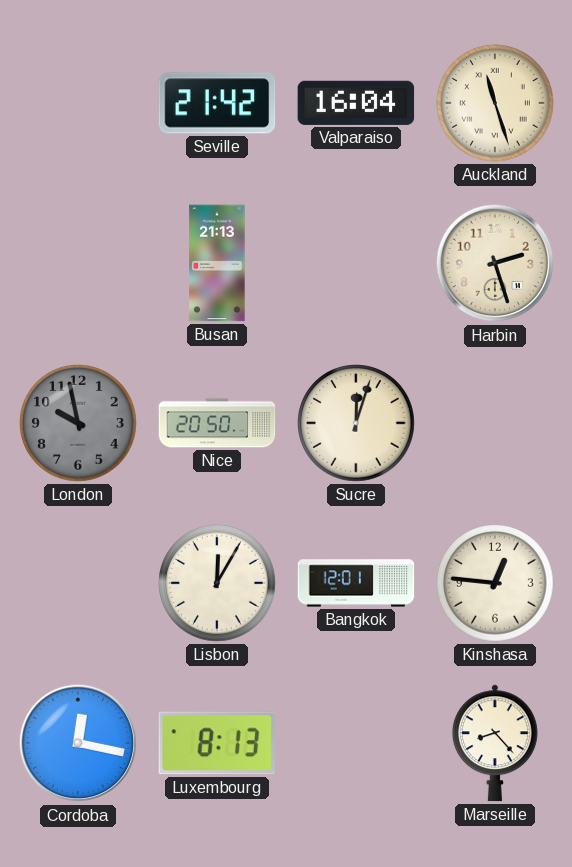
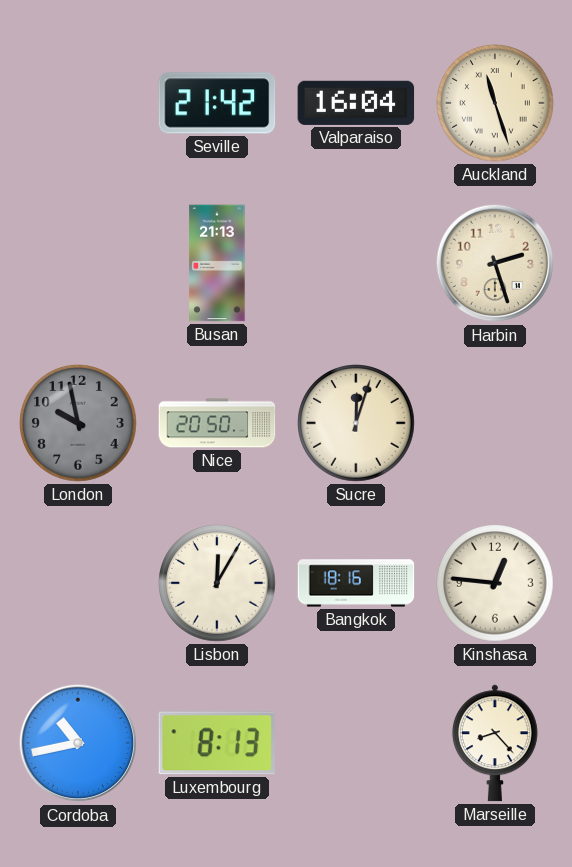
Bangkok: 12:01 -> 18:16 (356, 583)
Cordoba: 12:17 -> 10:43 (78, 743)
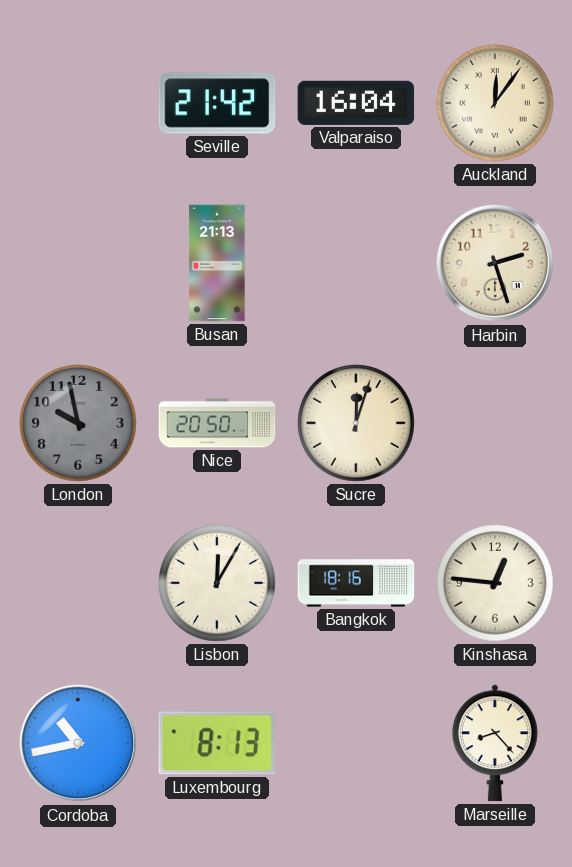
Auckland: 11:27 -> 12:06 (495, 103)
